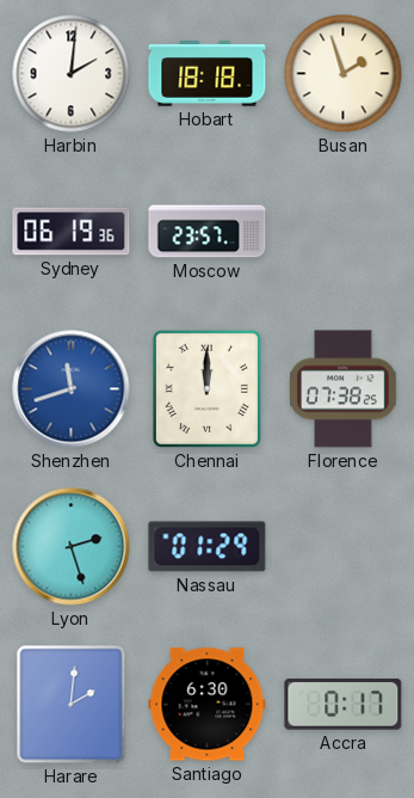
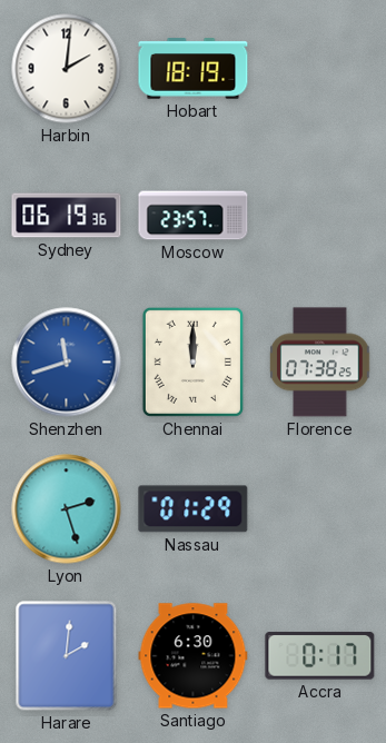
Hobart: 18:18 -> 18:19 (194, 69)
Busan: 1:57 -> none (344, 74)
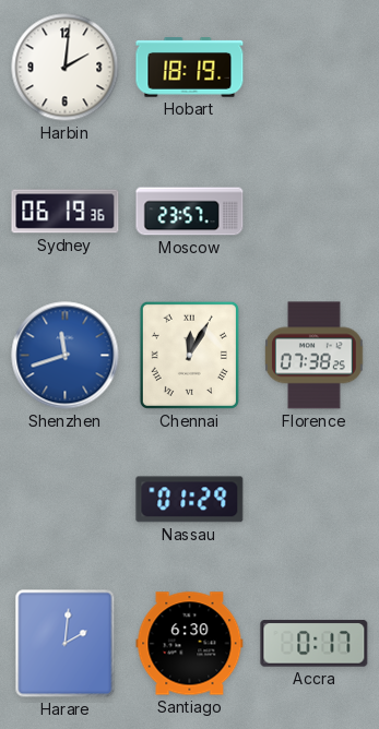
Chennai: 12:00 -> 12:05 (189, 355)
Lyon: 2:27 -> none (67, 509)
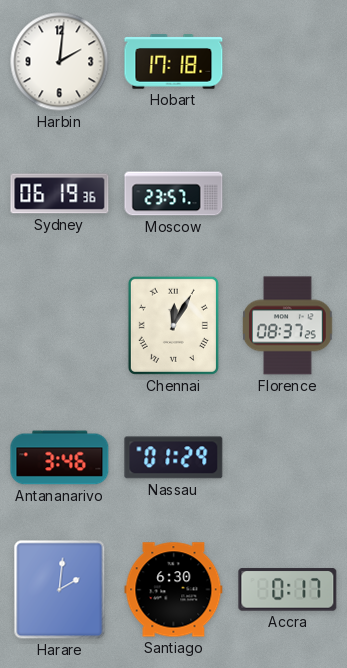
Hobart: 18:19 -> 17:18 (174, 62)
Shenzhen: 11:42 -> none (66, 356)
Florence: 07:38 -> 08:37 (288, 326)
Antananarivo: none -> 3:46 (60, 458)
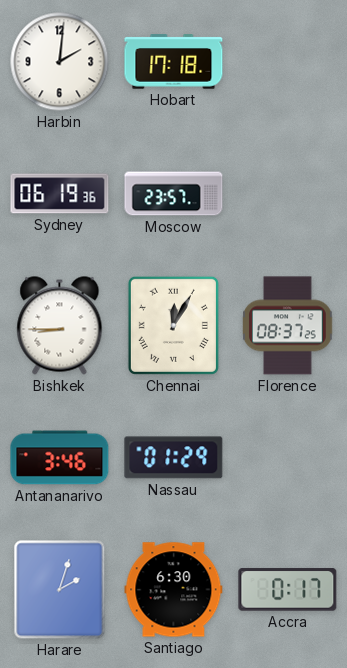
Bishkek: none -> 8:45 (60, 326)
Harare: 2:01 -> 2:03 (60, 590)
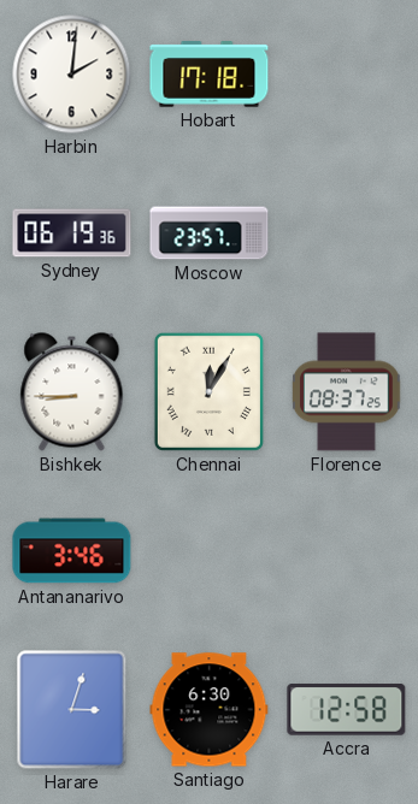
Nassau: 01:29 -> none (174, 458)
Harare: 2:03 -> 3:03 (72, 710)
Accra: 0:17 -> 12:58 (347, 710)
